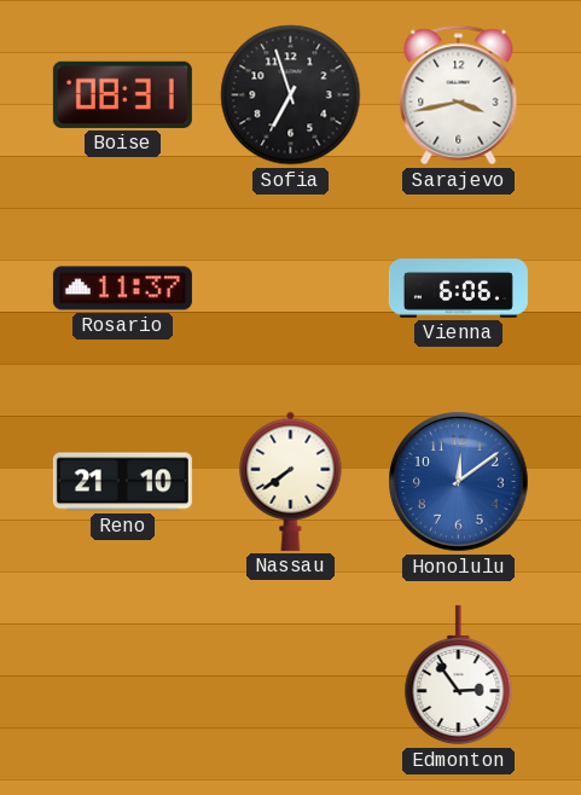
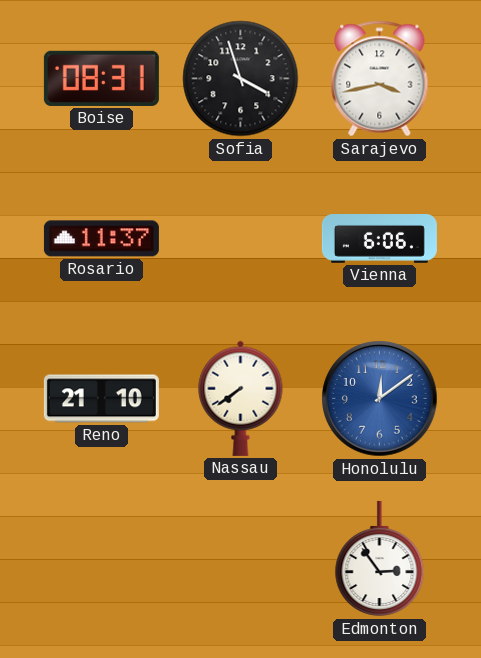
Sofia: 6:57 -> 3:57 (241, 79)
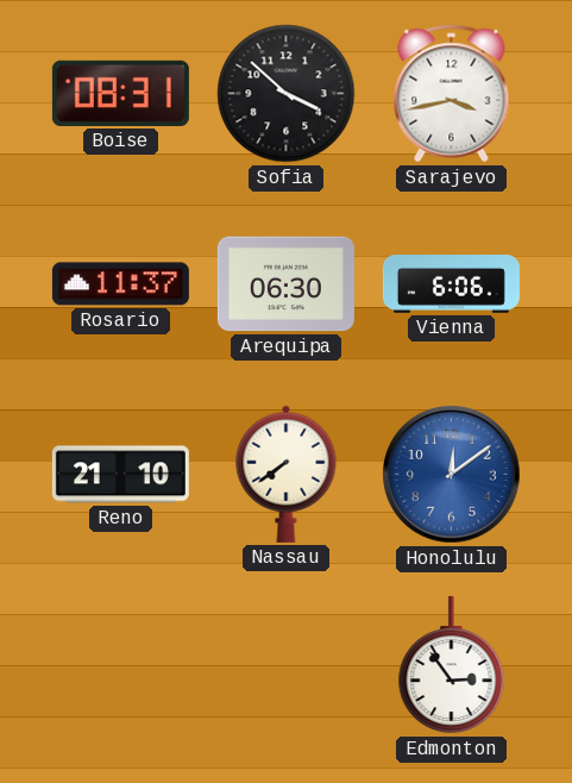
Sofia: 3:57 -> 3:52 (287, 94)
Arequipa: none -> 06:30 (285, 284)
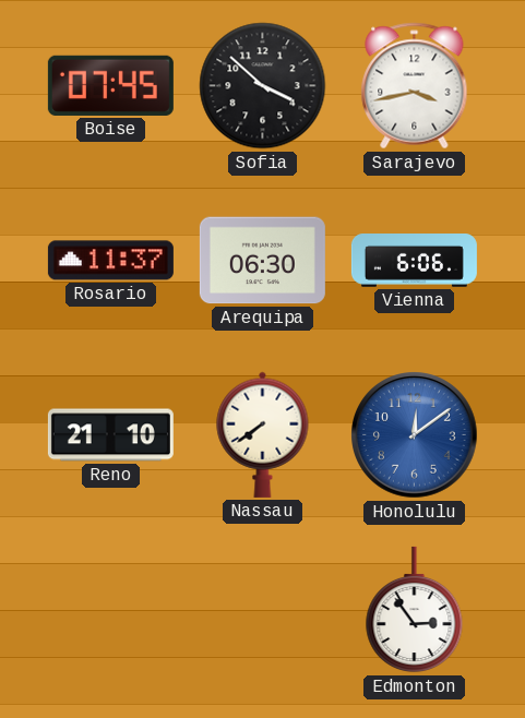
Boise: 08:31 -> 07:45 (110, 85)
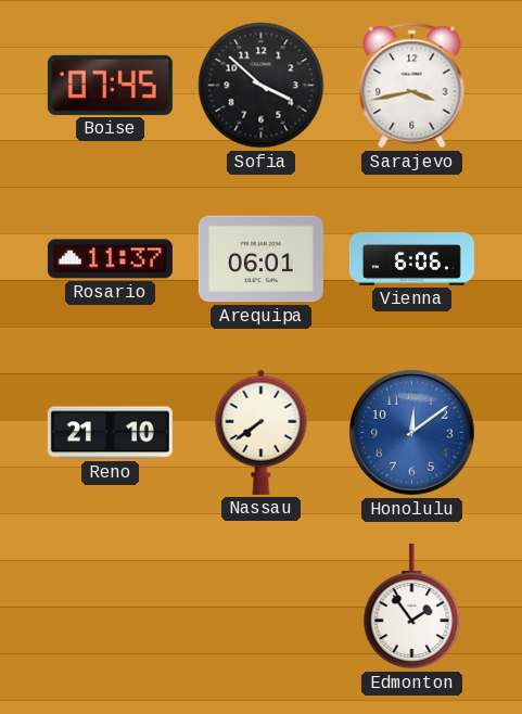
Arequipa: 06:30 -> 06:01 (260, 259)
Edmonton: 2:54 -> 1:54 (412, 607)
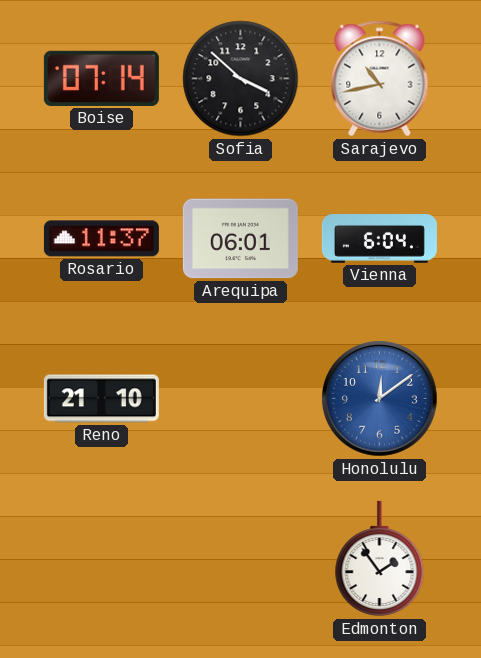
Boise: 07:45 -> 07:14 (101, 78)
Sarajevo: 3:43 -> 10:43 (380, 79)
Vienna: 6:06 -> 6:04 (379, 239)
Nassau: 7:39 -> none (262, 432)
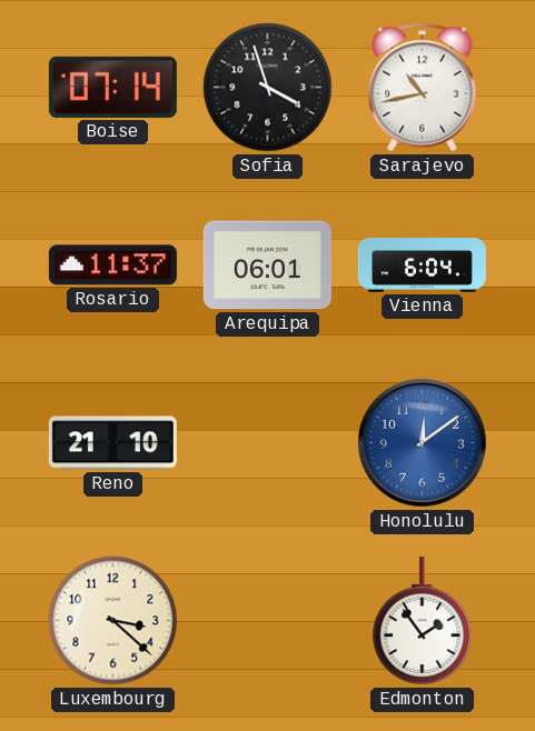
Sofia: 3:52 -> 3:57 (268, 88)
Luxembourg: none -> 3:22 (113, 621)
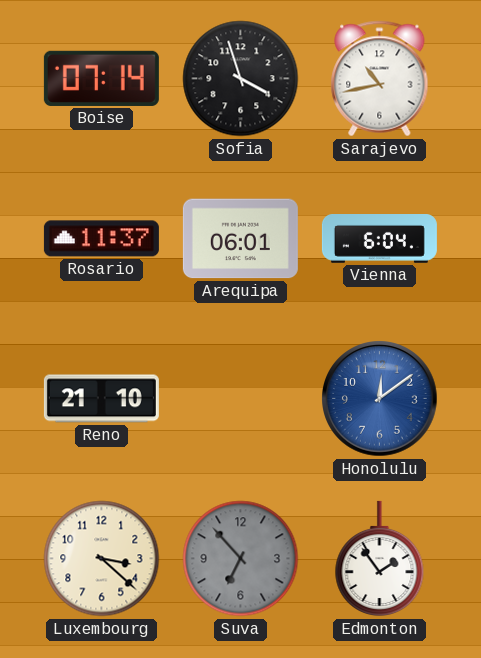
Suva: none -> 6:53 (241, 559)
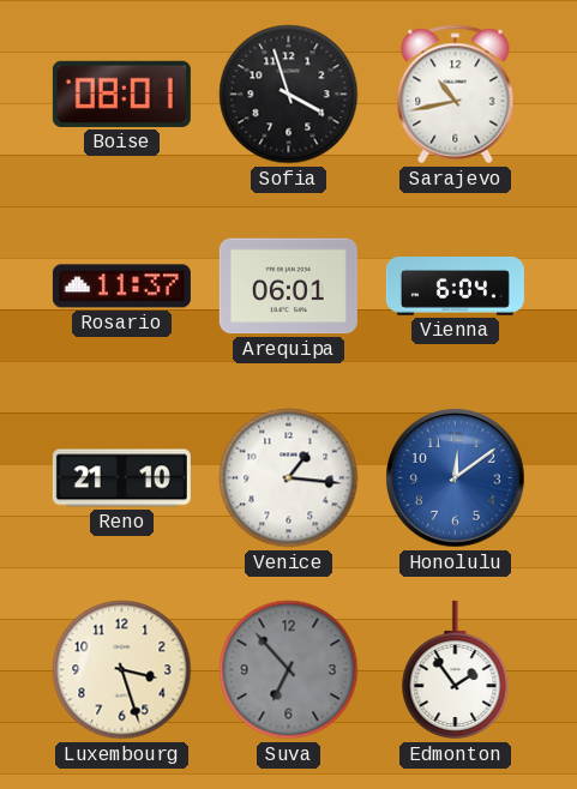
Boise: 07:14 -> 08:01 (121, 94)
Venice: none -> 1:16 (289, 478)
Luxembourg: 3:22 -> 3:27 (122, 670)
